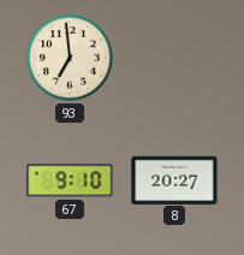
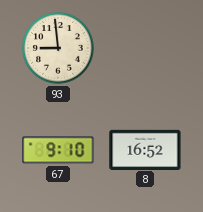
93: 6:59 -> 8:59 (58, 48)
8: 20:27 -> 16:52 (145, 149)
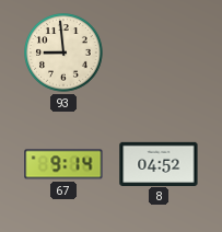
67: 9:10 -> 9:14 (63, 164)
8: 16:52 -> 04:52 (159, 163)
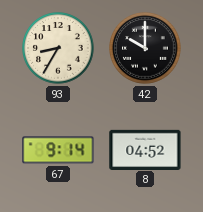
93: 8:59 -> 8:35 (58, 48)
42: none -> 10:00 (145, 48)
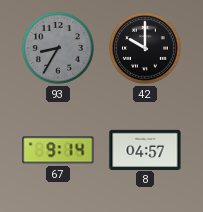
93 dial: cream -> grey (58, 48)
8: 04:52 -> 04:57 (145, 149)
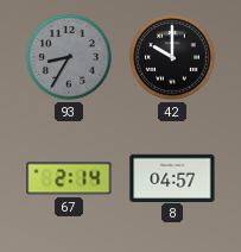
67: 9:14 -> 2:14 (69, 178)
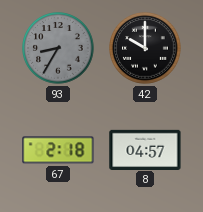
67: 2:14 -> 2:18 (58, 150)
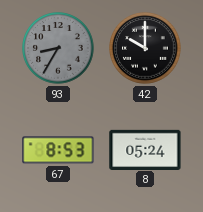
67: 2:18 -> 8:53 (58, 150)
8: 04:57 -> 05:24 (145, 149)
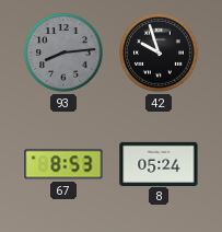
93: 8:35 -> 8:14 (63, 53)
42: 10:00 -> 9:57 (159, 53)
